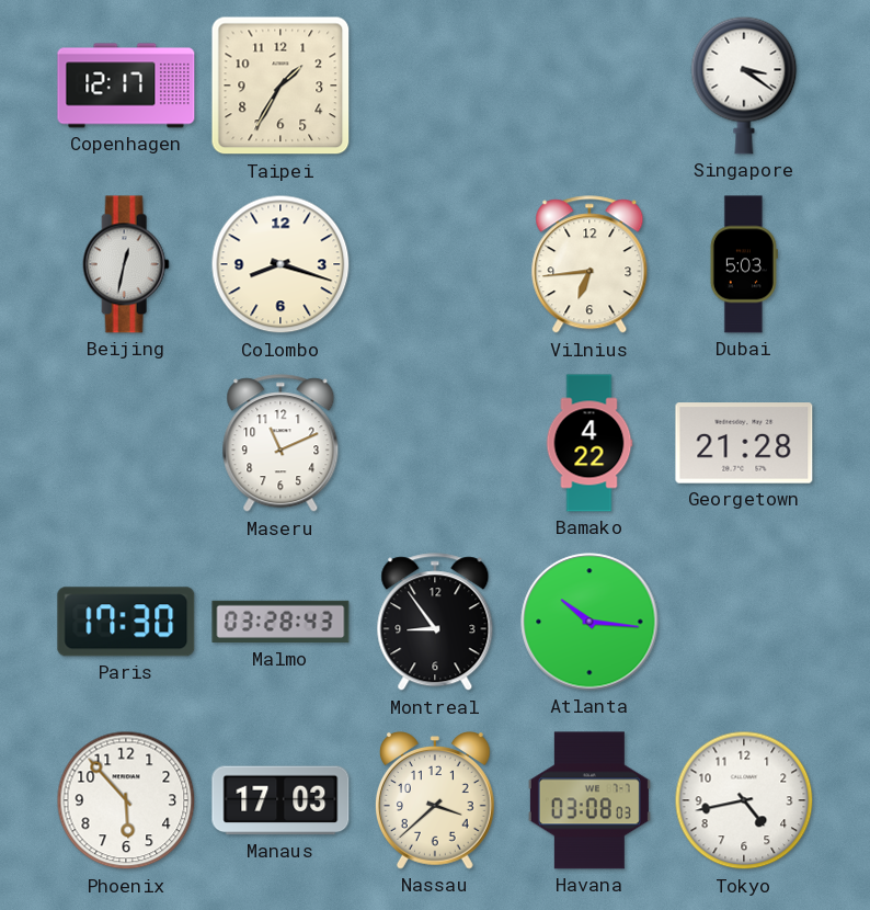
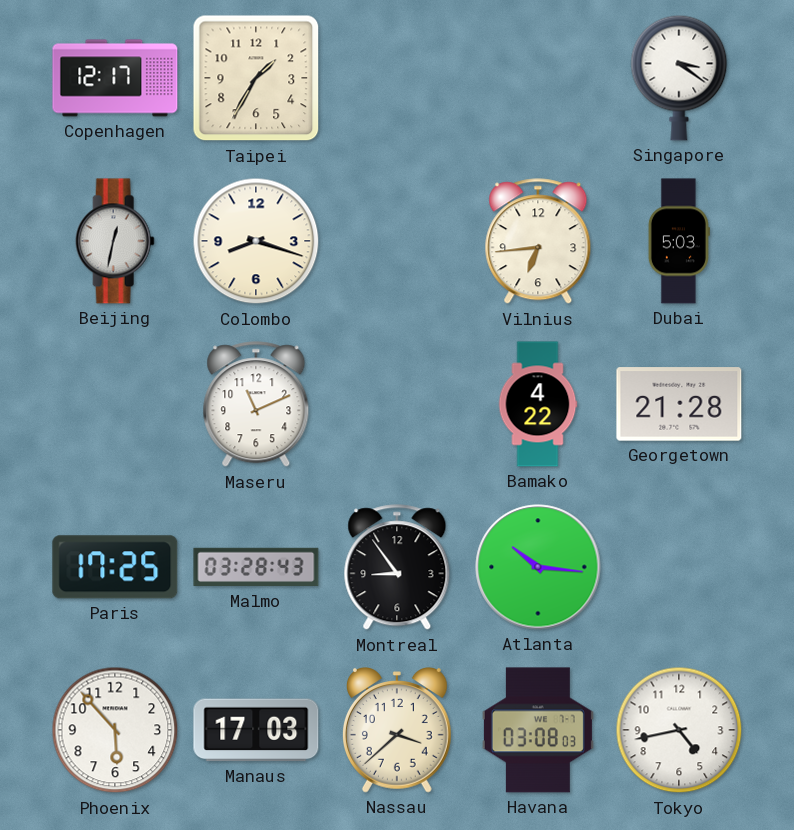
Paris: 17:30 -> 17:25 (115, 567)
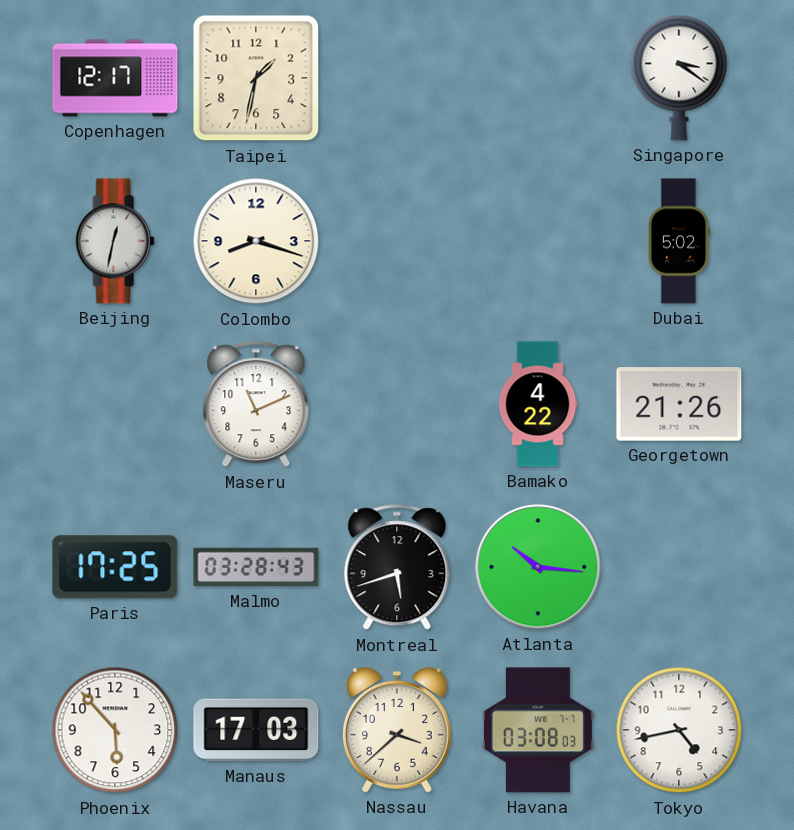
Taipei: 1:35 -> 1:32 (256, 78)
Vilnius: 6:44 -> none (538, 242)
Dubai: 5:03 -> 5:02 (679, 241)
Georgetown: 21:28 -> 21:26 (679, 404)
Montreal: 8:54 -> 5:42 (397, 568)
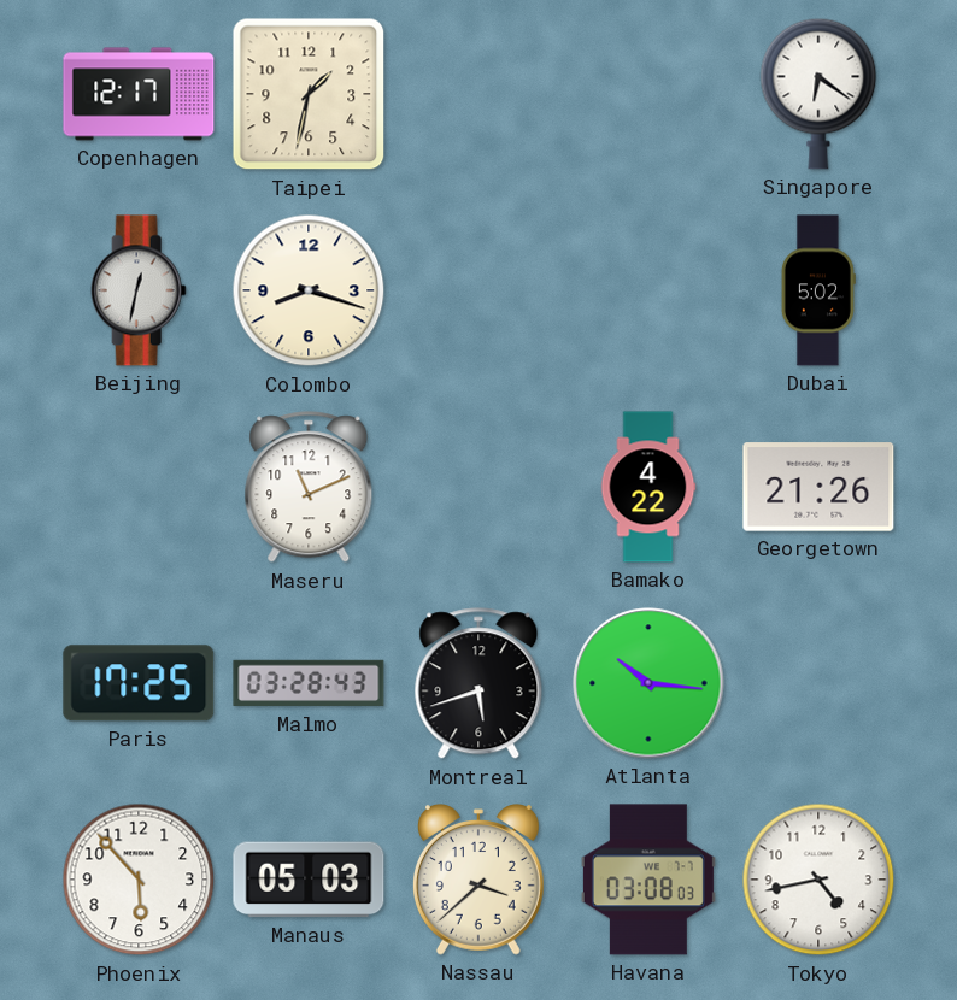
Singapore: 3:21 -> 6:21 (818, 94)
Manaus: 17:03 -> 05:03 (309, 880)
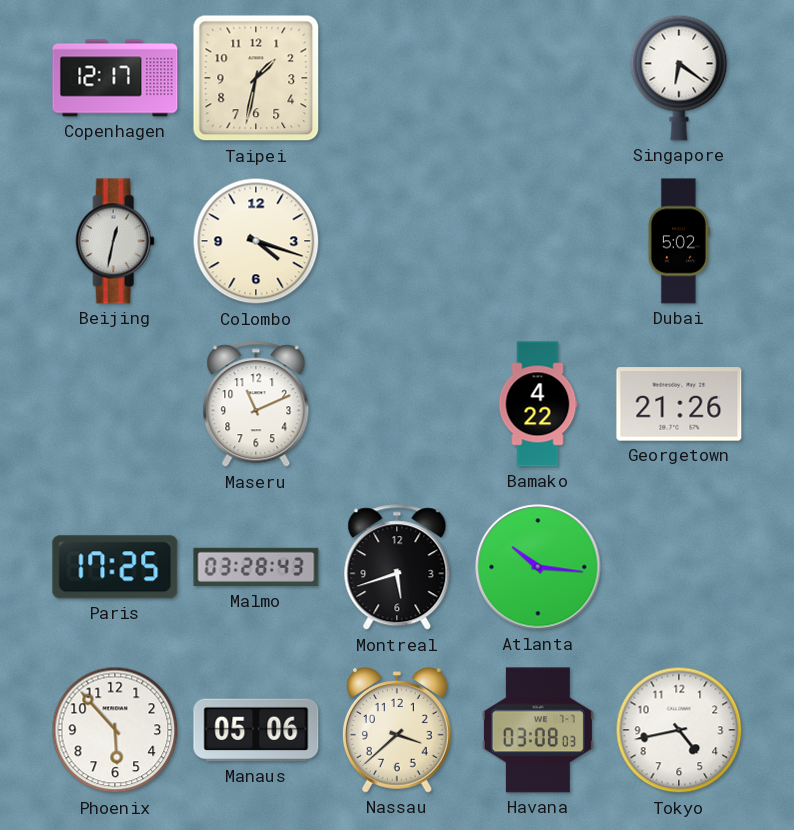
Colombo: 8:18 -> 4:18 (256, 241)
Manaus: 05:03 -> 05:06 (256, 730)
